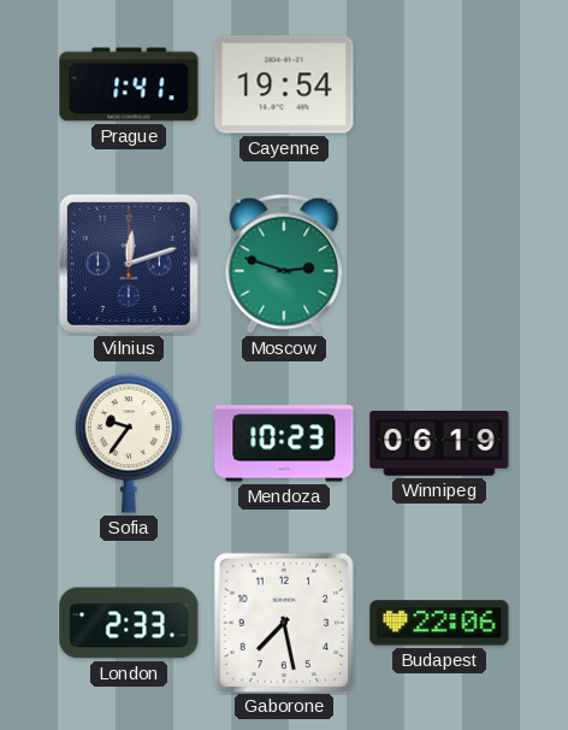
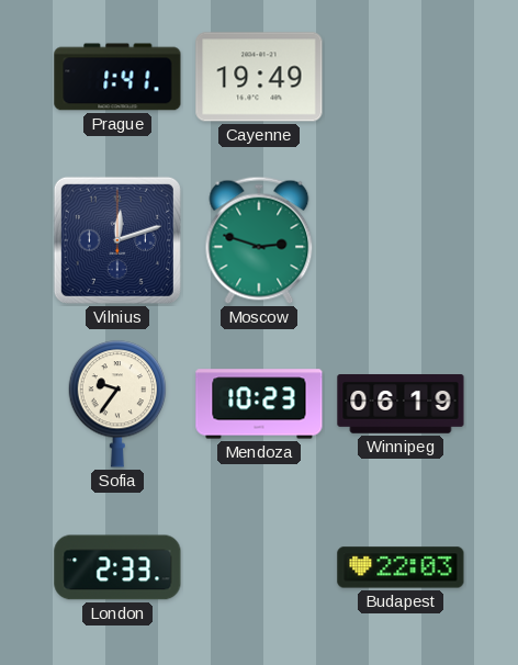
Cayenne: 19:54 -> 19:49 (259, 77)
Gaborone: 7:28 -> none (283, 622)
Budapest: 22:06 -> 22:03 (401, 567)
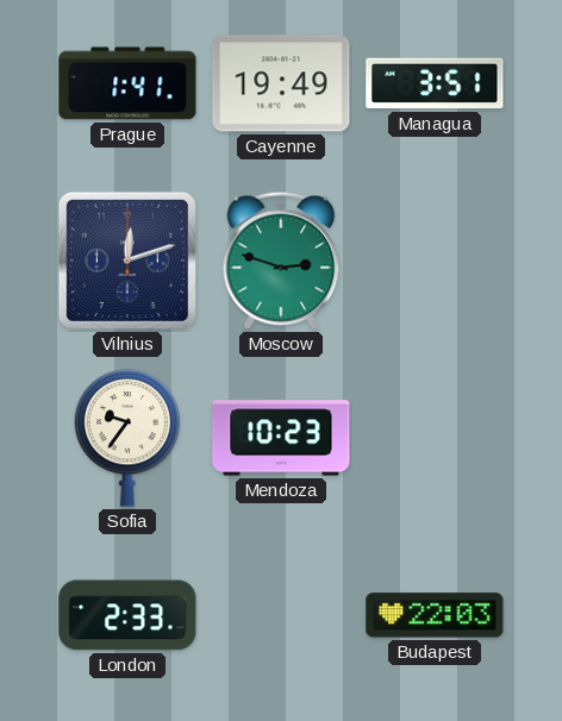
Managua: none -> 3:51 (435, 83)
Winnipeg: 06:19 -> none (401, 404)
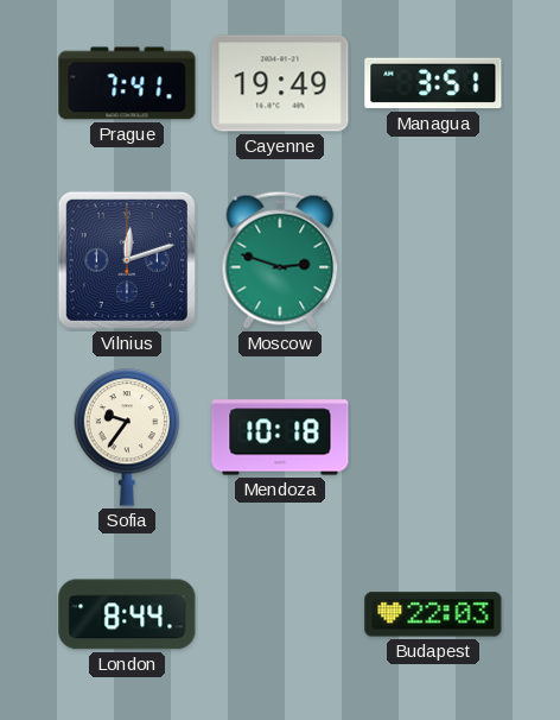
Prague: 1:41 -> 7:41 (127, 83)
Mendoza: 10:23 -> 10:18 (280, 437)
London: 2:33 -> 8:44 (127, 614)
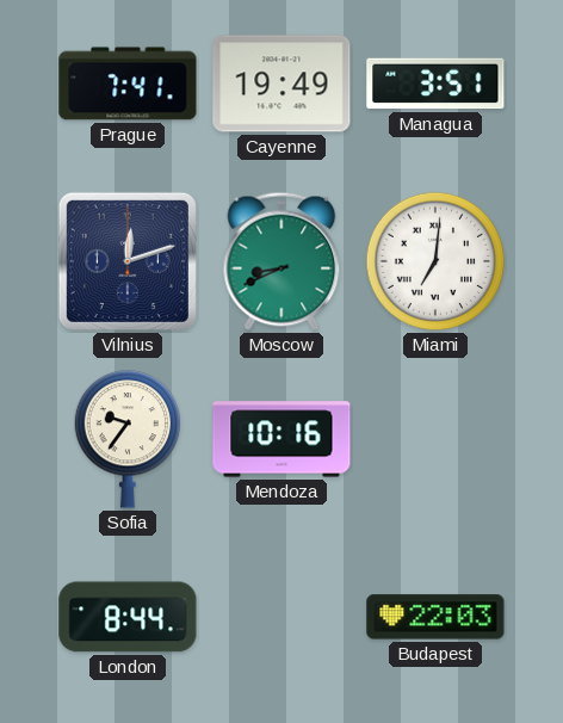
Moscow: 2:48 -> 8:41 (281, 261)
Miami: none -> 7:01 (435, 261)
Mendoza: 10:18 -> 10:16 (281, 439)
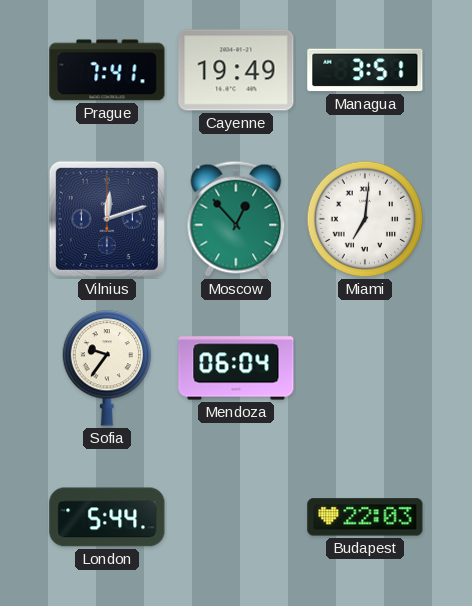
Moscow: 8:41 -> 12:53 (236, 219)
Mendoza: 10:16 -> 06:04 (236, 368)
London: 8:44 -> 5:44 (107, 517)
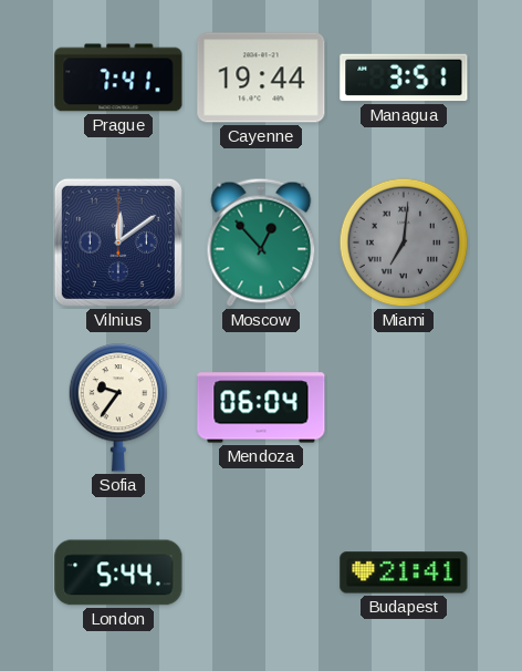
Cayenne: 19:49 -> 19:44 (261, 78)
Vilnius: 12:12 -> 12:09 (118, 242)
Miami dial: white -> grey (404, 242)
Budapest: 22:03 -> 21:41 (404, 572)
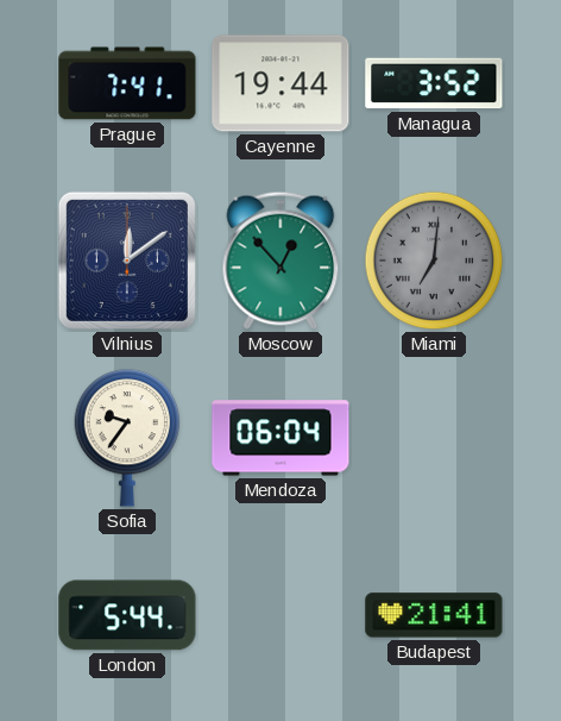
Managua: 3:51 -> 3:52 (434, 83)
